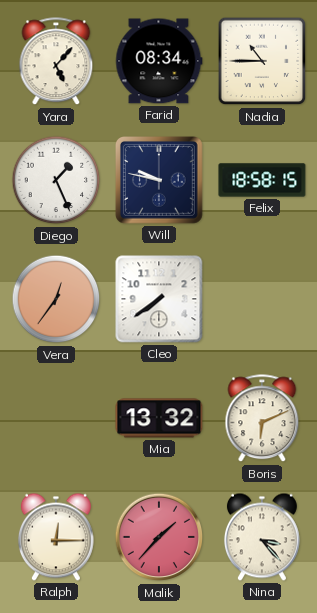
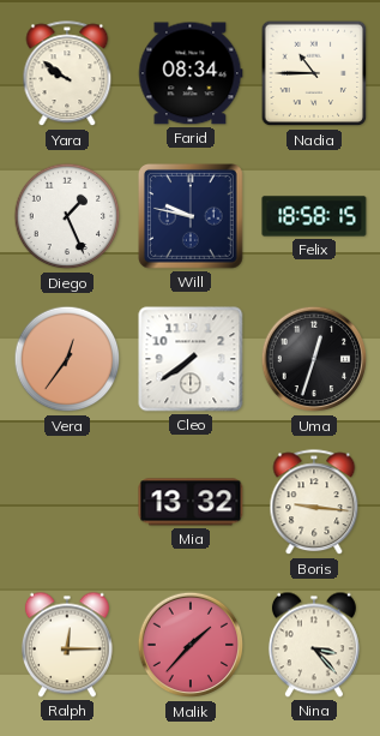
Yara: 5:07 -> 9:51 (67, 74)
Uma: none -> 12:33 (314, 359)
Boris: 6:11 -> 9:16 (314, 503)
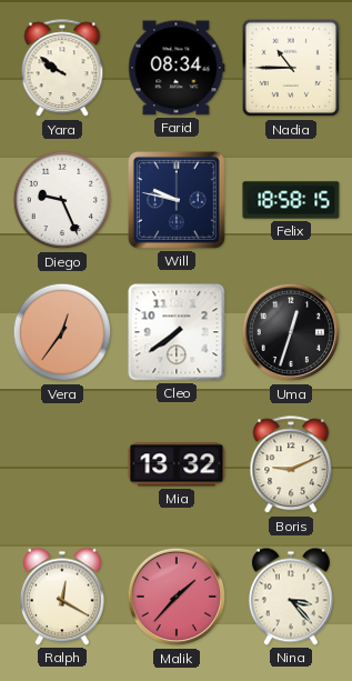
Diego: 1:26 -> 9:26 (62, 200)
Boris: 9:16 -> 9:11 (291, 465)
Ralph: 12:15 -> 12:20 (62, 597)
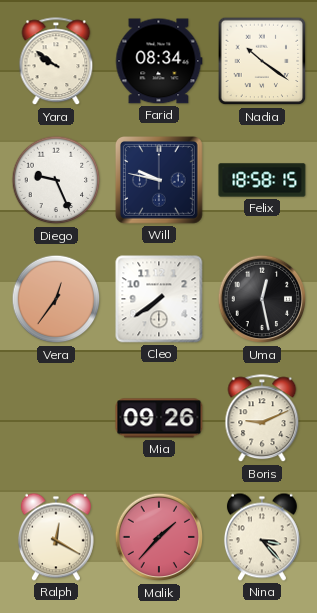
Nadia: 10:45 -> 10:21 (262, 61)
Uma: 12:33 -> 12:28 (262, 299)
Mia: 13:32 -> 09:26 (159, 418)
